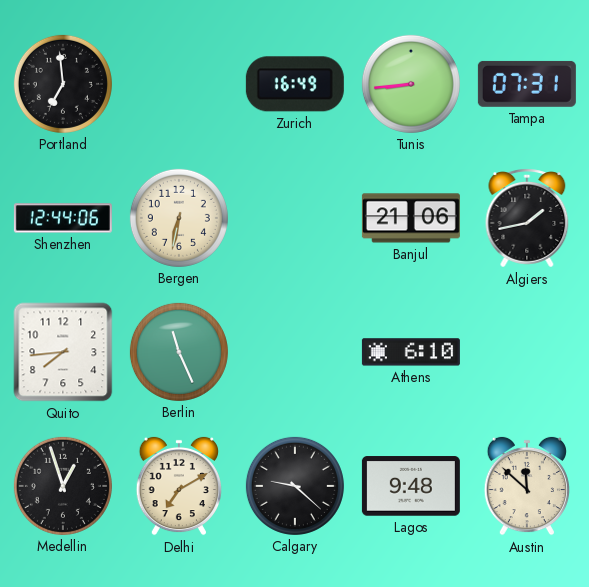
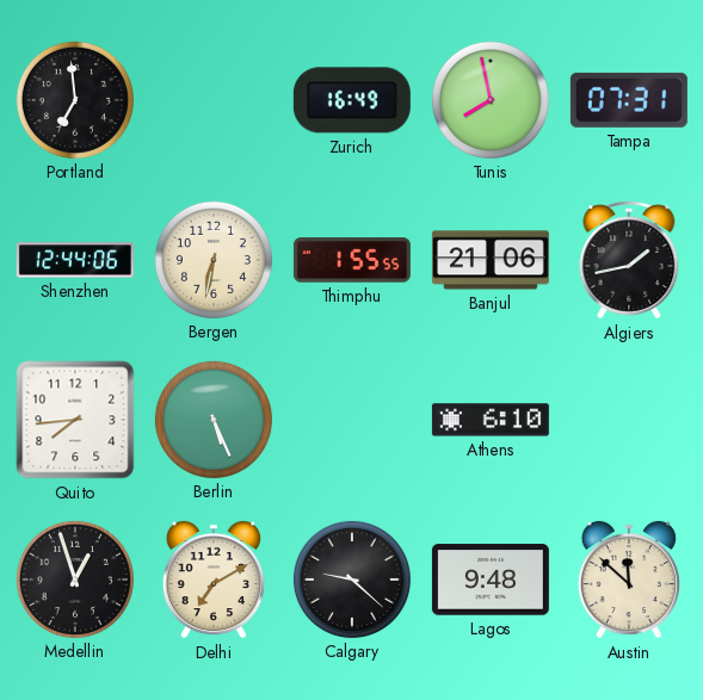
Tunis: 8:44 -> 7:58 (491, 100)
Thimphu: none -> 1:55 (352, 260)
Berlin: 11:26 -> 5:26 (214, 420)
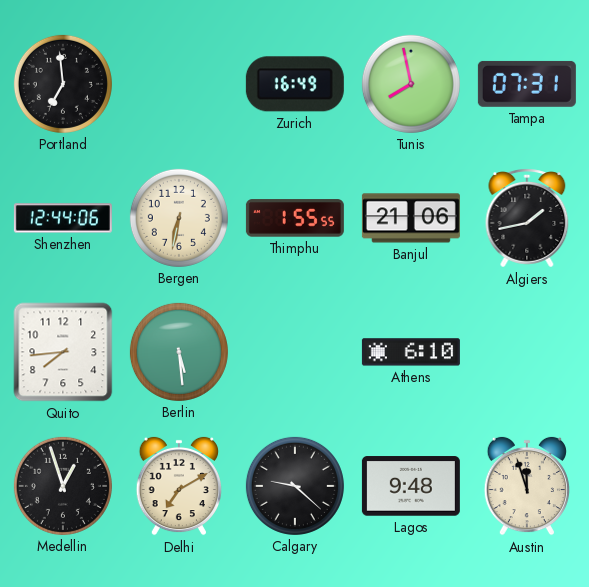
Berlin: 5:26 -> 5:29 (179, 352)
Austin: 11:52 -> 11:57 (527, 486)
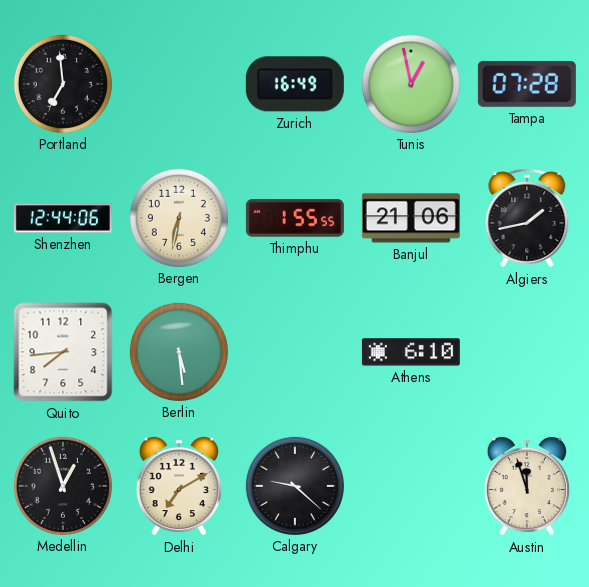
Tunis: 7:58 -> 12:58 (411, 84)
Tampa: 07:31 -> 07:28 (527, 84)
Lagos: 9:48 -> none (411, 486)
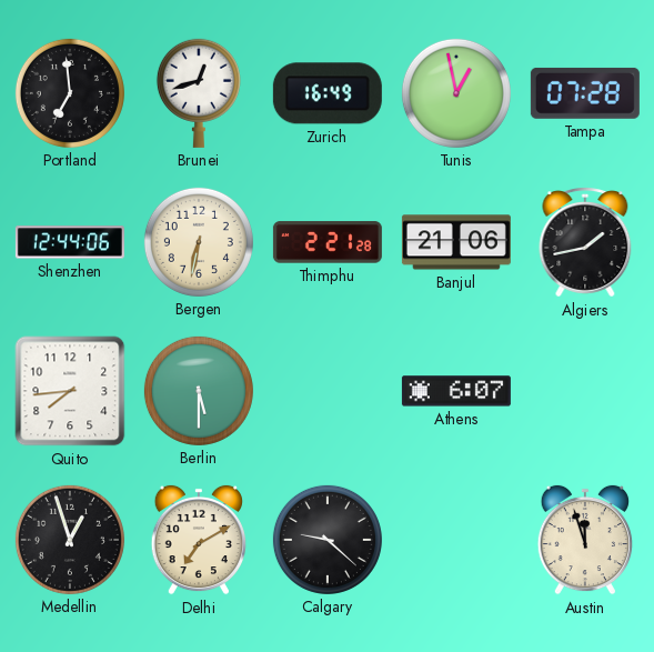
Brunei: none -> 12:42 (199, 93)
Thimphu: 1:55 -> 2:21 (328, 242)
Berlin: 5:29 -> 5:30 (199, 391)
Athens: 6:10 -> 6:07 (456, 391)
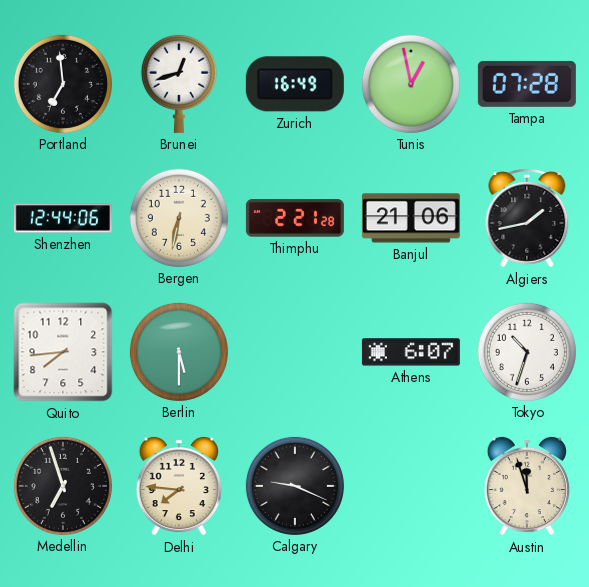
Tokyo: none -> 10:33 (527, 352)
Medellin: 12:57 -> 6:57 (63, 486)
Delhi: 7:10 -> 7:46 (179, 486)
Calgary: 9:22 -> 9:19 (295, 486)
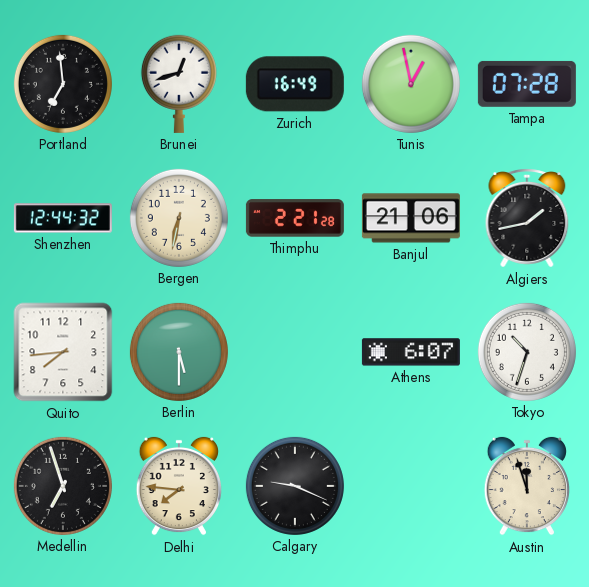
Shenzhen: 12:44:06 -> 12:44:32 (63, 218)
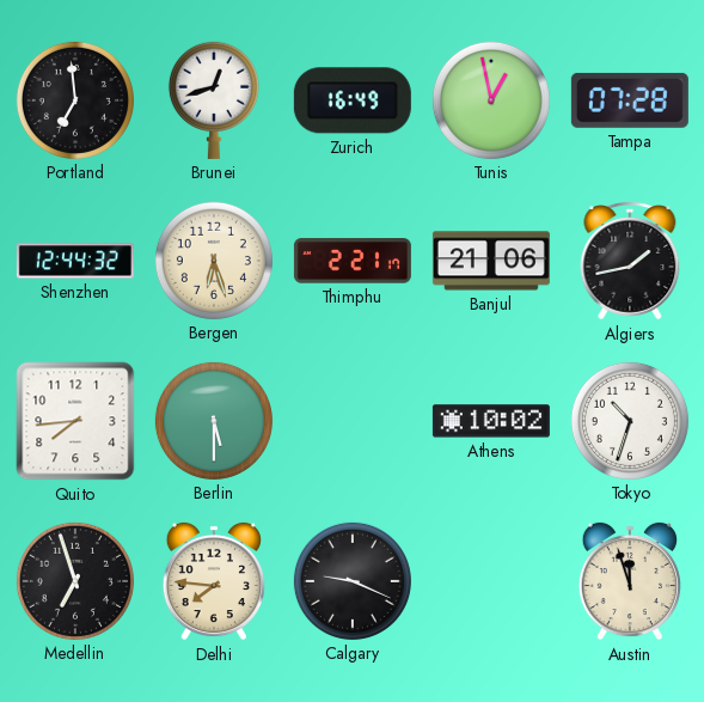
Bergen: 6:32 -> 6:27 (214, 261)
Thimphu: 2:21:28 -> 2:21:17 (353, 261)
Athens: 6:07 -> 10:02 (491, 421)
